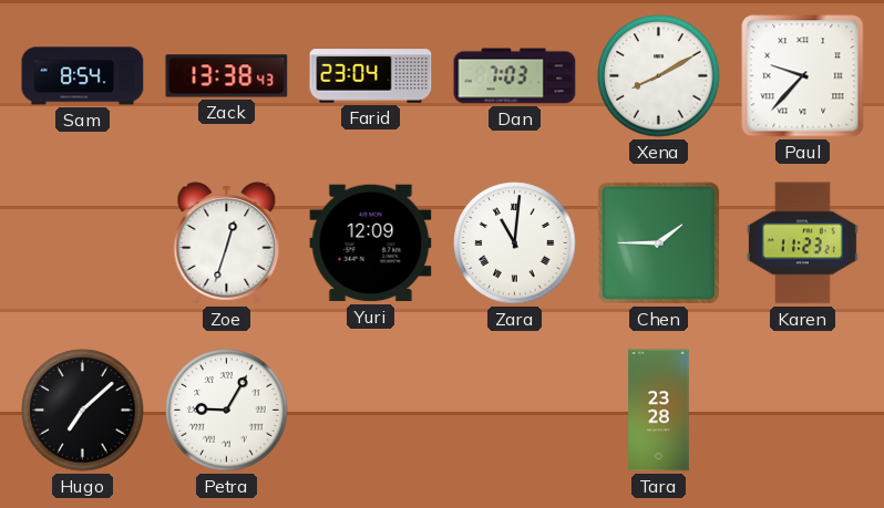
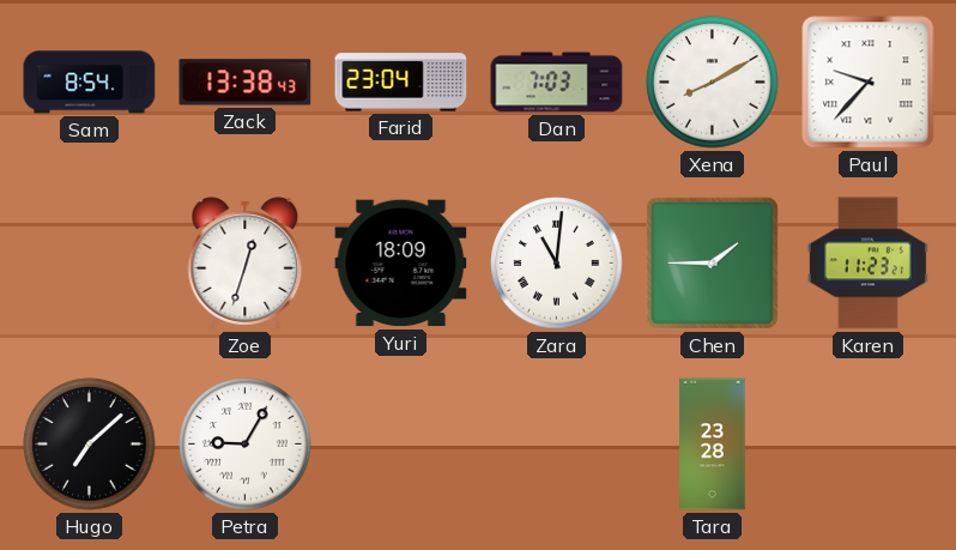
Yuri: 12:09 -> 18:09 (401, 264)
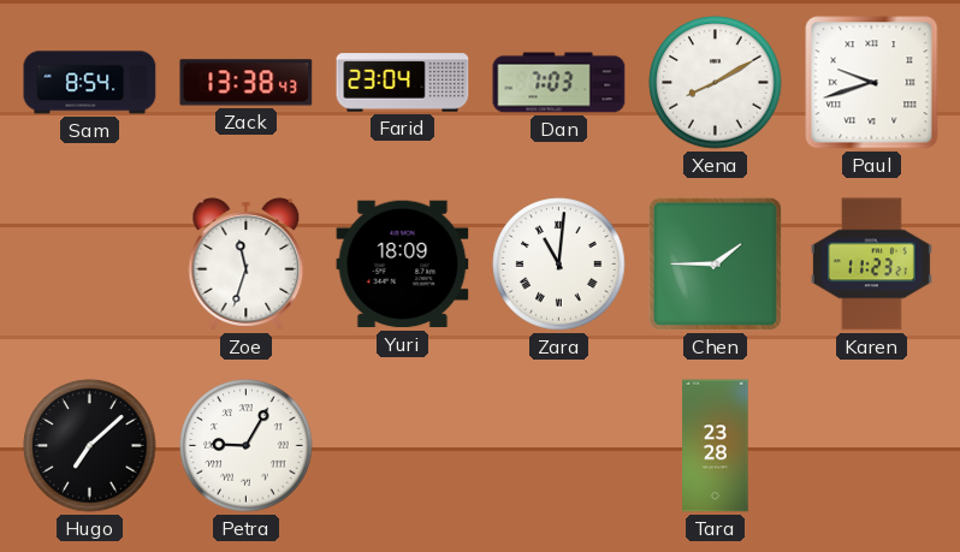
Paul: 9:37 -> 9:42 (872, 83)
Zoe: 12:33 -> 11:33 (247, 265)
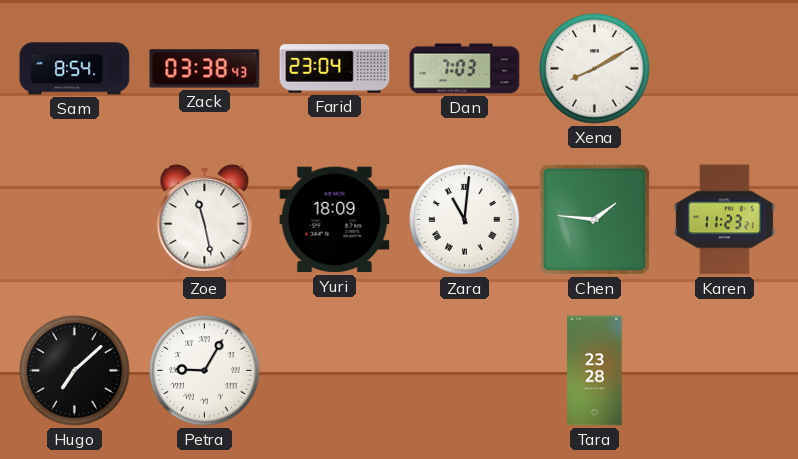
Zack: 13:38 -> 03:38 (205, 69)
Paul: 9:42 -> none (872, 83)
Zoe: 11:33 -> 11:28 (205, 220)
Chen: 1:45 -> 1:46 (594, 219)
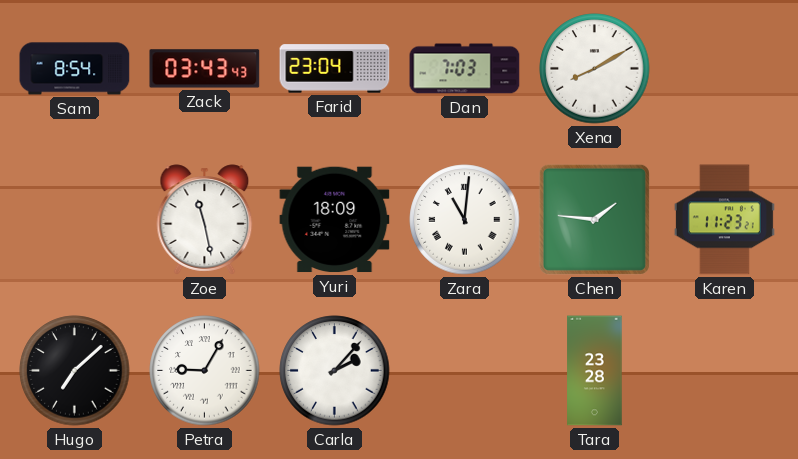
Zack: 03:38 -> 03:43 (205, 69)
Carla: none -> 2:07 (335, 371)
